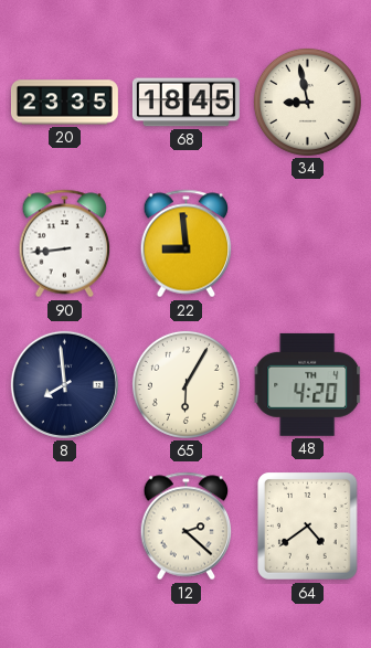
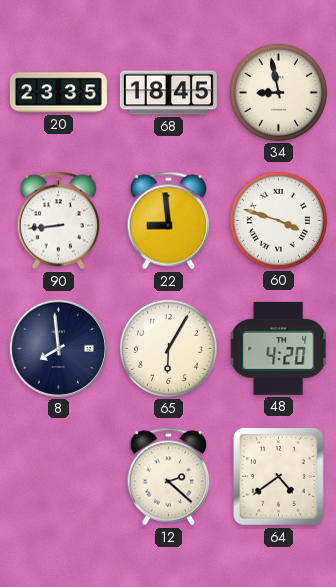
60: none -> 3:48 (278, 220)
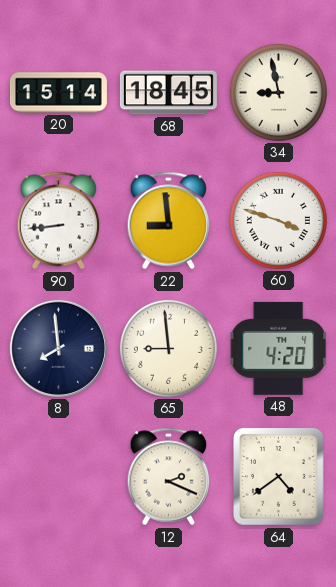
20: 23:35 -> 15:14 (58, 93)
65: 6:05 -> 8:59 (168, 348)
12: 2:22 -> 2:19 (169, 477)
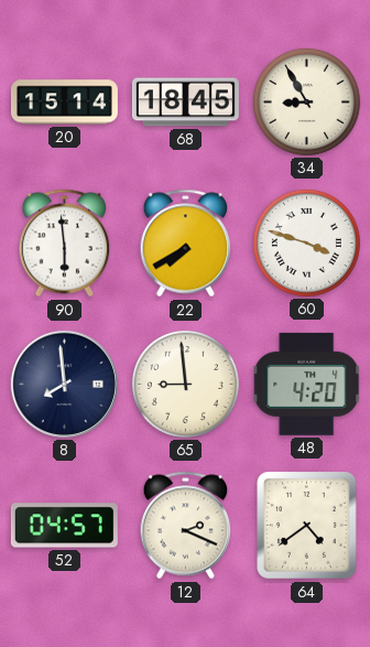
34: 8:58 -> 8:55 (306, 101)
90: 8:44 -> 5:59 (65, 244)
22: 8:59 -> 7:40 (186, 244)
52: none -> 04:57 (64, 526)
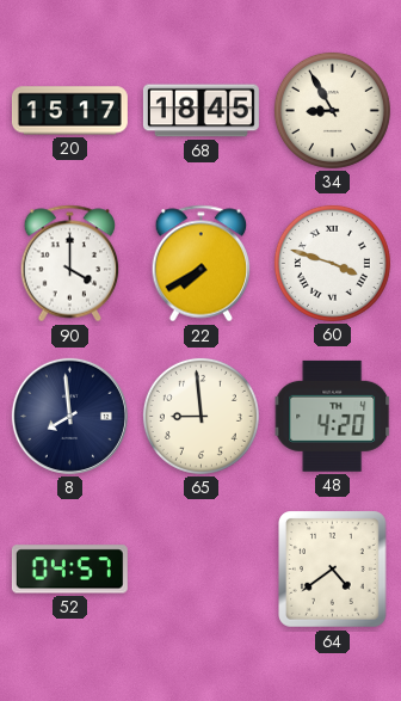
20: 15:14 -> 15:17 (69, 111)
90: 5:59 -> 4:00 (70, 264)
12: 2:19 -> none (186, 526)
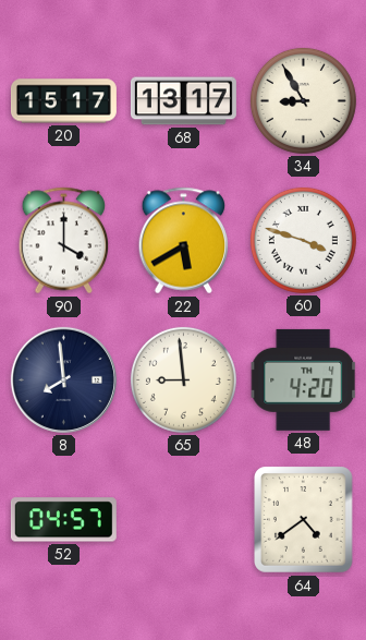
68: 18:45 -> 13:17 (183, 101)
22: 7:40 -> 5:40 (184, 241)
